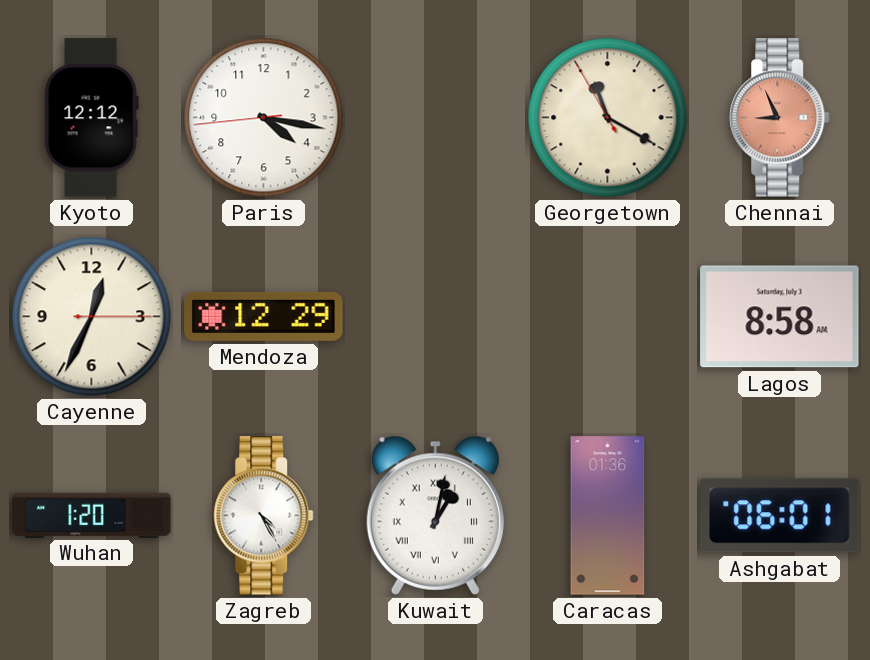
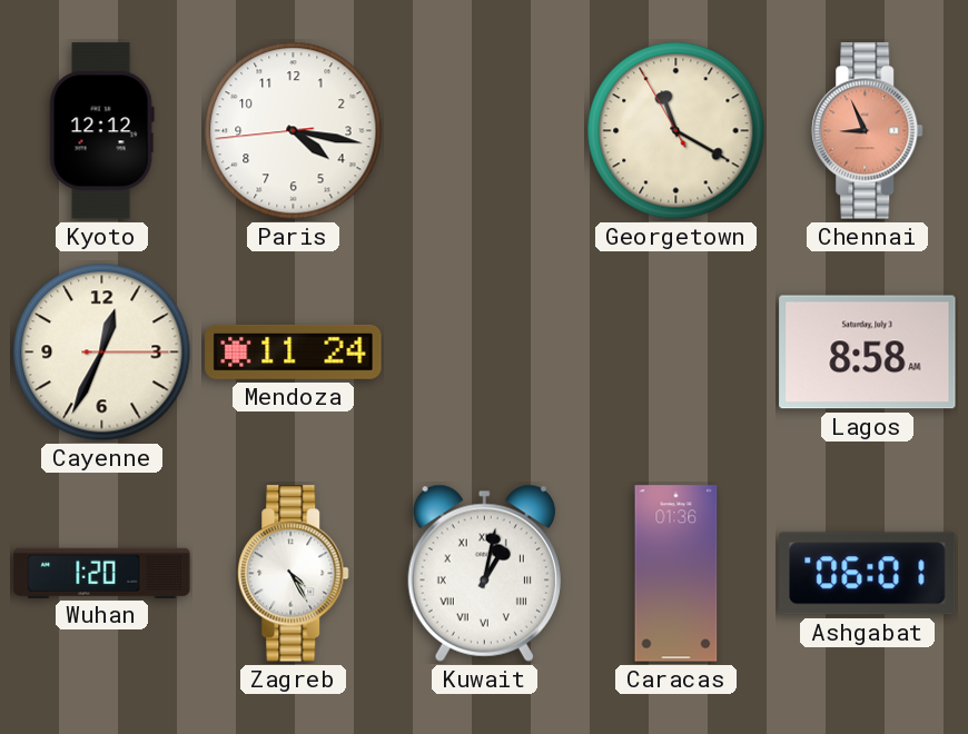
Mendoza: 12:29 -> 11:24 (294, 351)
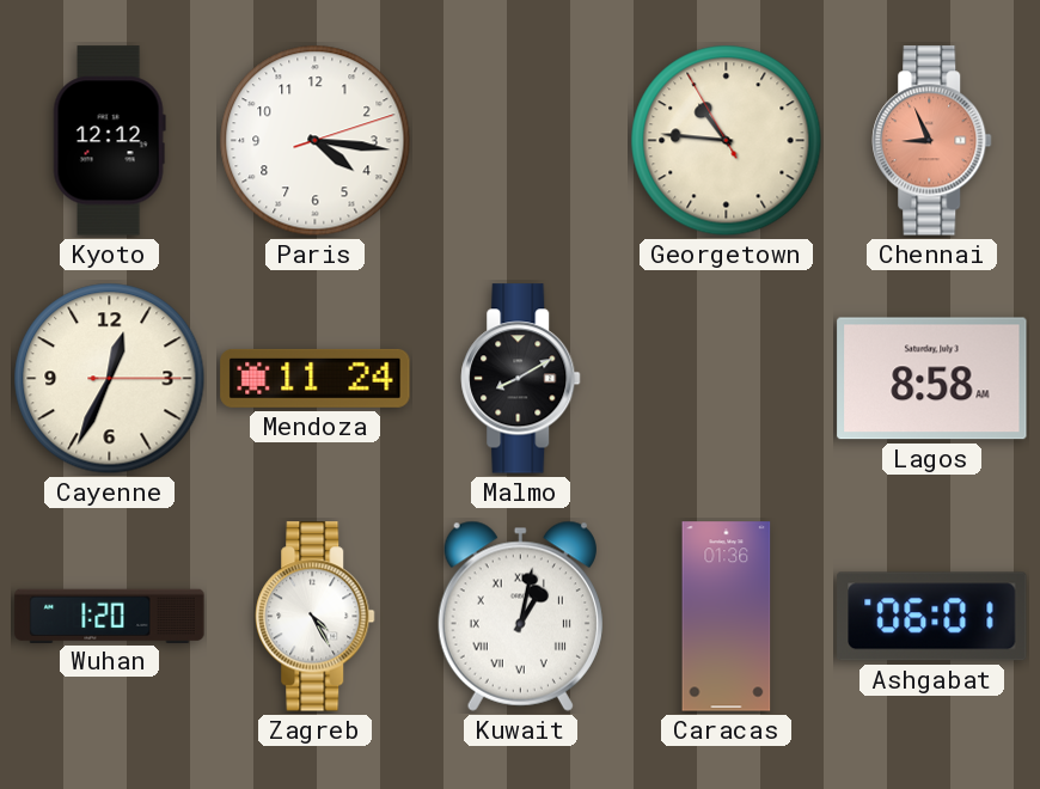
Paris: 4:16:44 -> 4:16:12 (316, 141)
Georgetown: 11:19 -> 10:45 (727, 141)
Malmo: none -> 8:10 (521, 379)
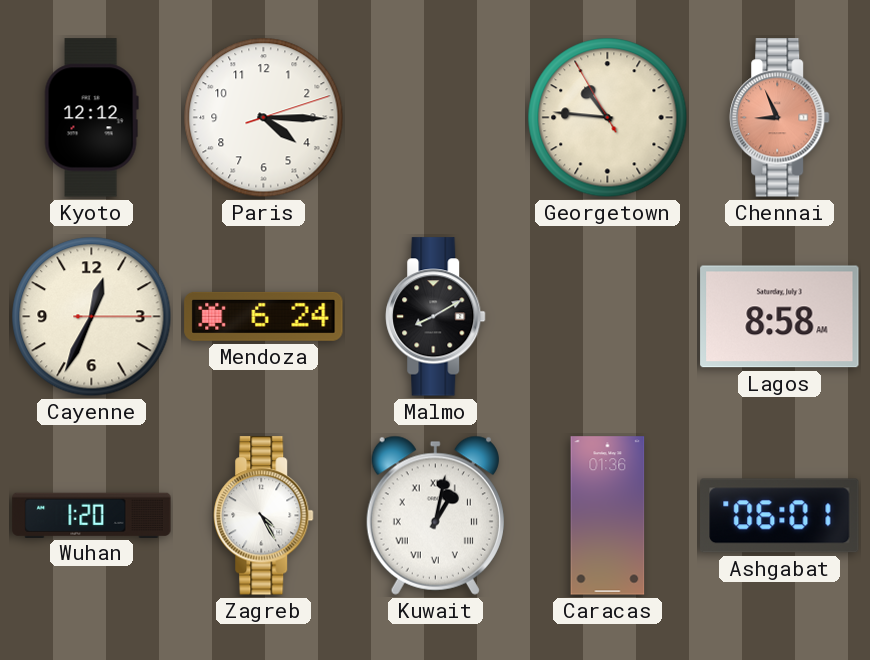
Paris: 4:16 -> 4:15 (264, 118)
Mendoza: 11:24 -> 6:24 (264, 316)
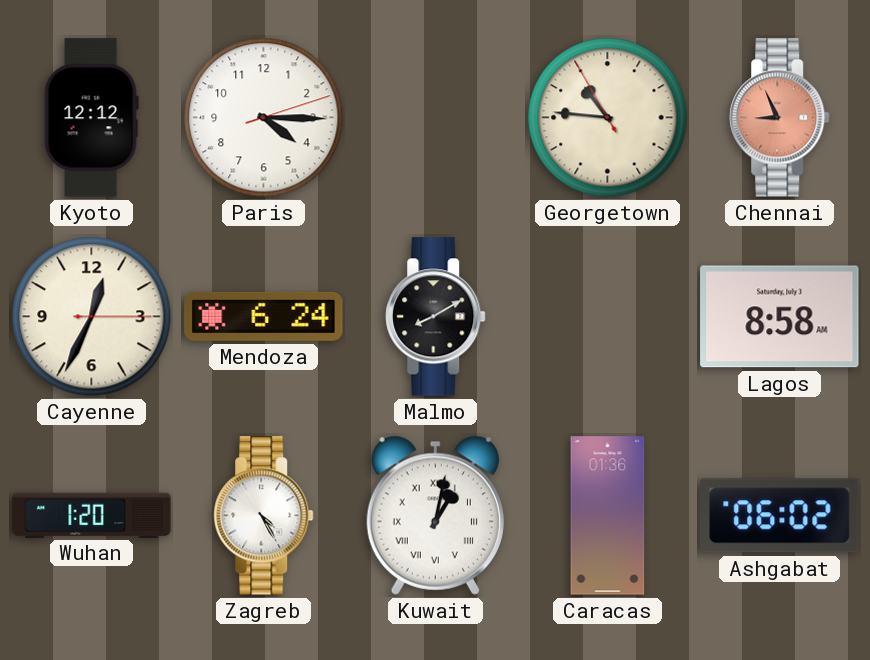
Ashgabat: 06:01 -> 06:02 (780, 516)
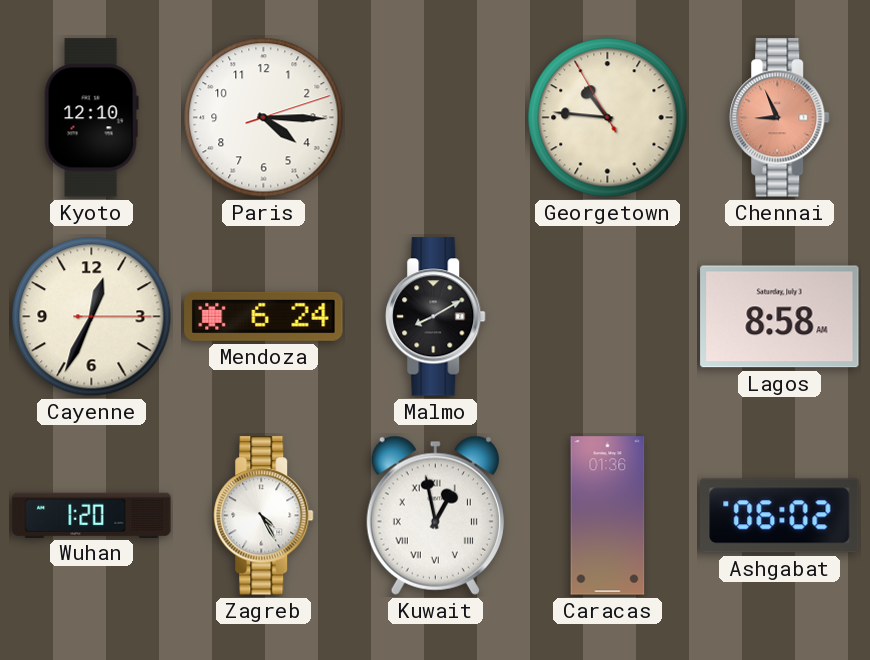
Kyoto: 12:12 -> 12:10 (91, 118)
Kuwait: 1:02 -> 12:58 (435, 515)
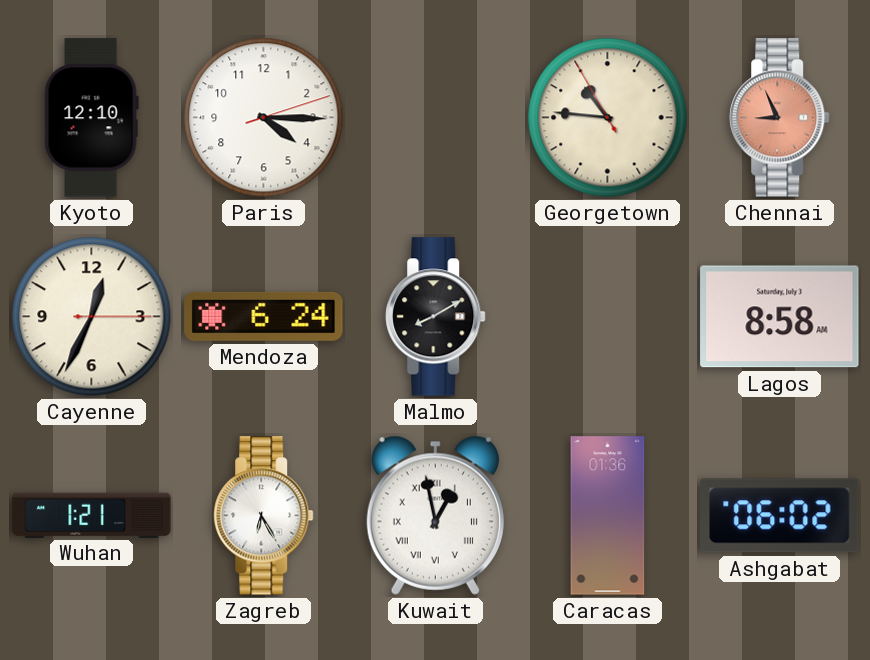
Wuhan: 1:20 -> 1:21 (92, 515)
Zagreb: 4:25 -> 6:25 (264, 516)
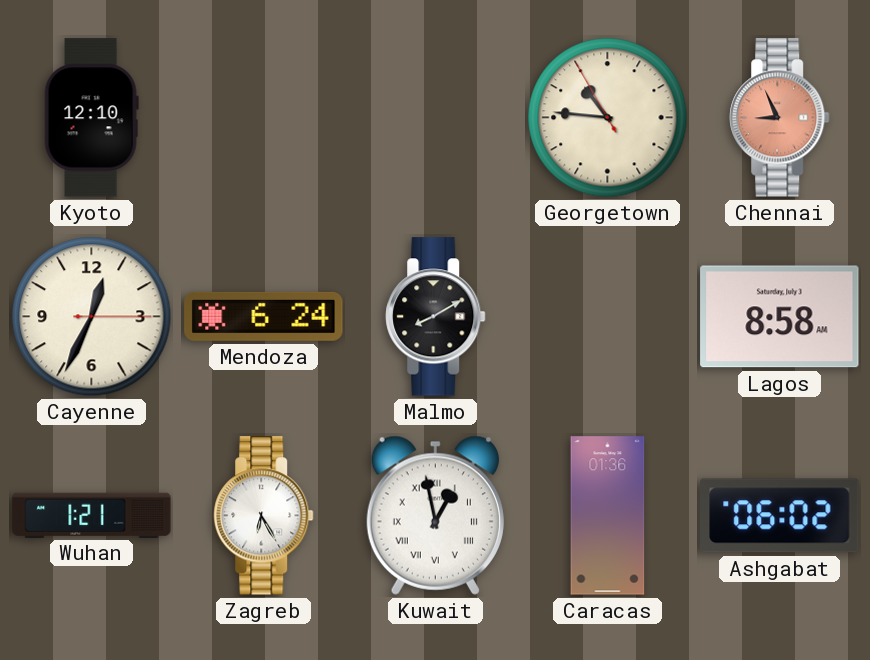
Paris: 4:15 -> none (264, 118)
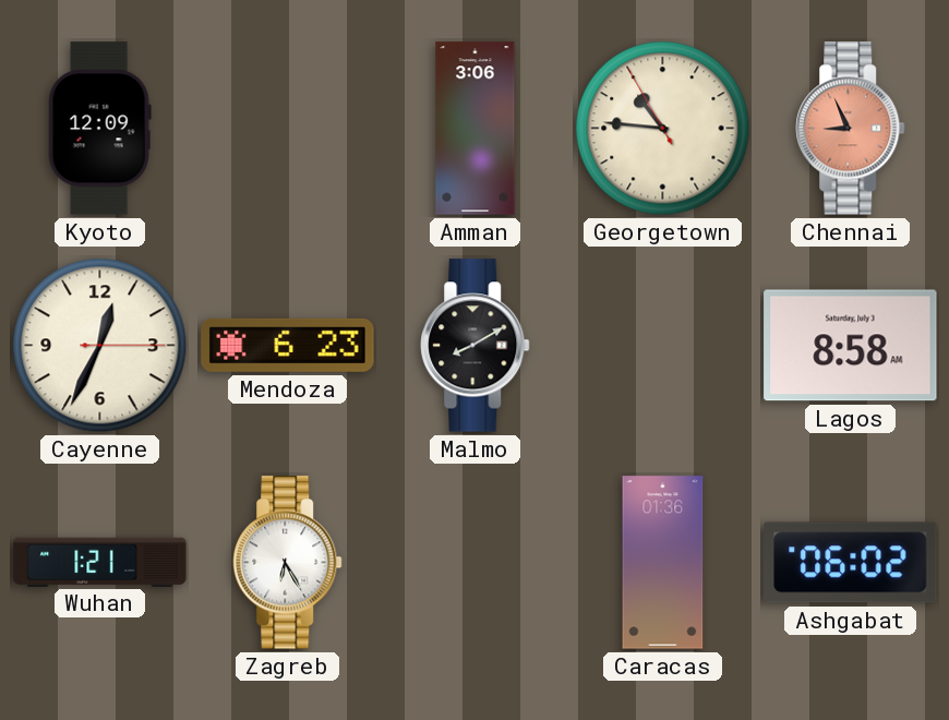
Kyoto: 12:10 -> 12:09 (99, 129)
Amman: none -> 3:06 (476, 129)
Mendoza: 6:24 -> 6:23 (288, 345)
Kuwait: 12:58 -> none (435, 515)
